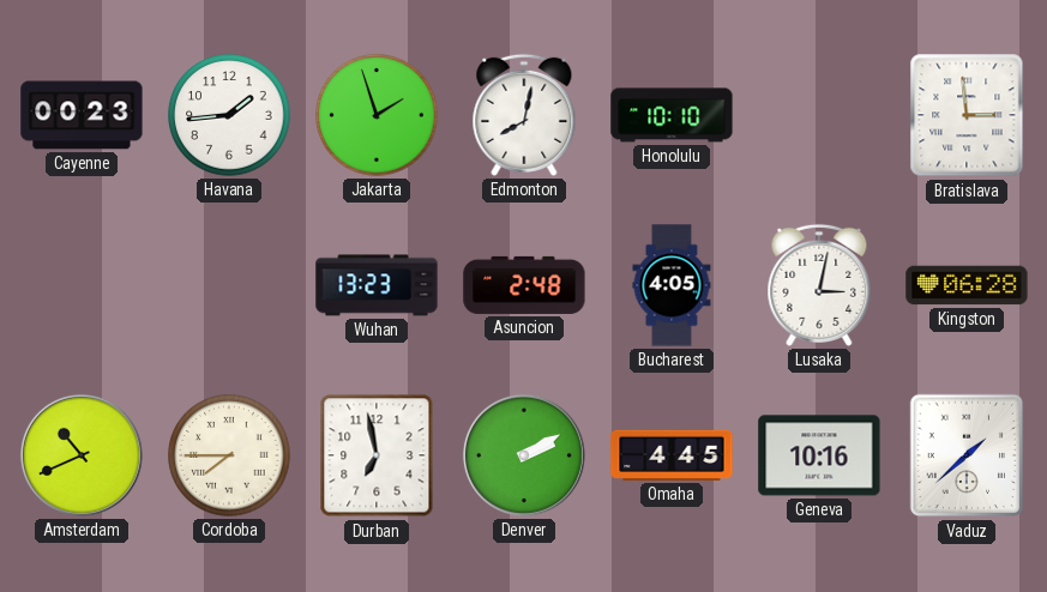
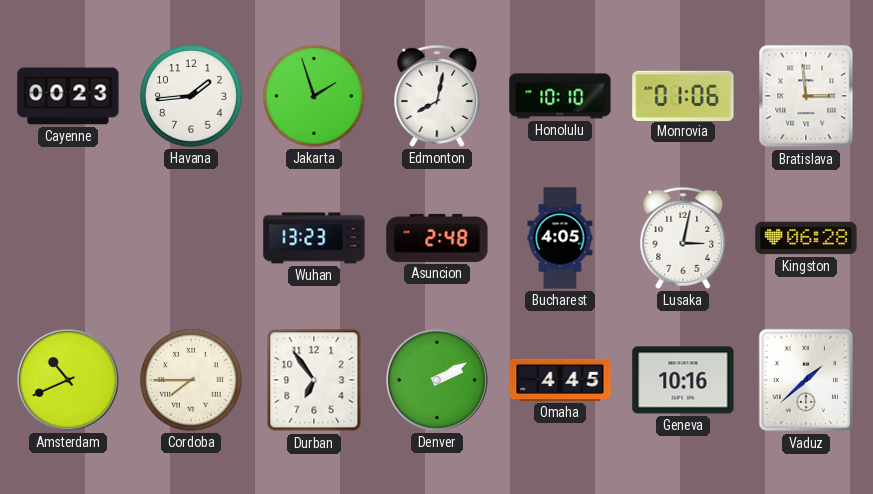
Monrovia: none -> 01:06 (683, 95)
Durban: 6:58 -> 6:54 (314, 380)
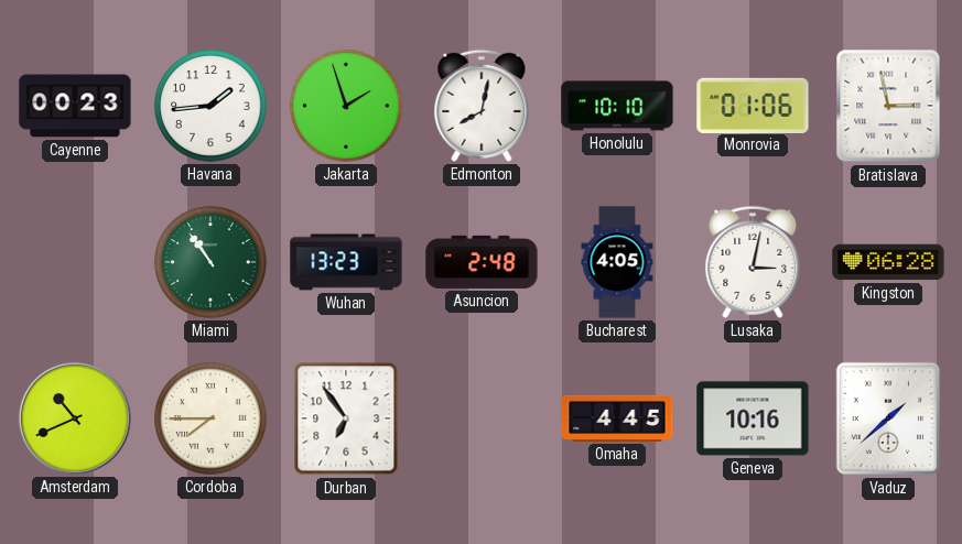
Bratislava: 2:59 -> 2:58 (888, 106)
Miami: none -> 10:54 (210, 262)
Denver: 2:10 -> none (437, 380)
